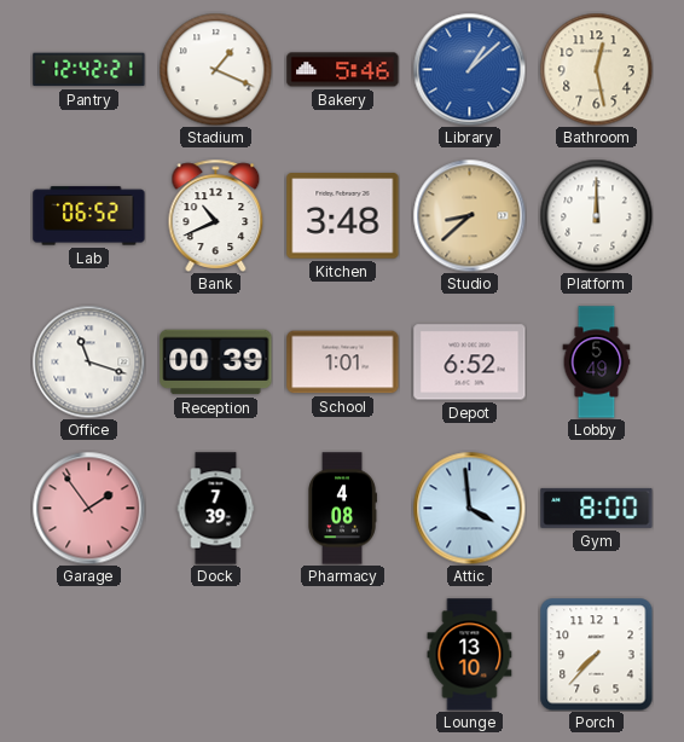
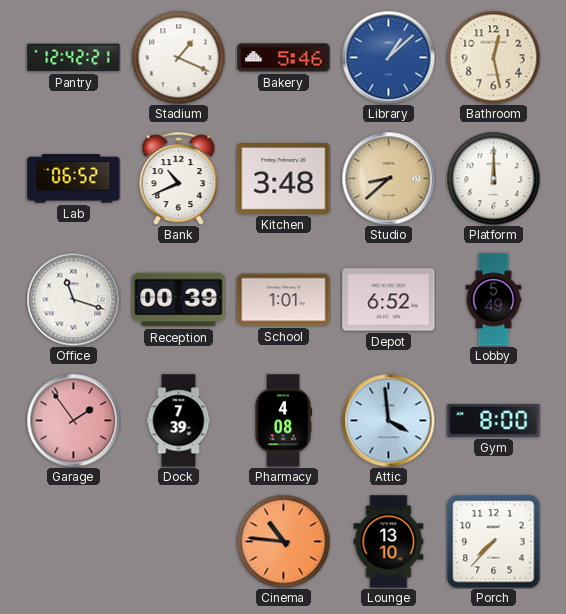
Cinema: none -> 10:46 (283, 541)
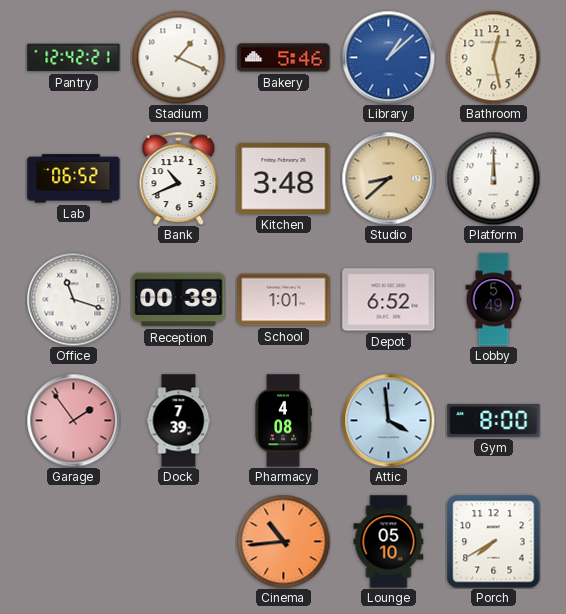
Cinema: 10:46 -> 10:44 (283, 541)
Lounge: 13:10 -> 05:10 (389, 542)
Porch: 7:37 -> 7:40 (494, 542)
